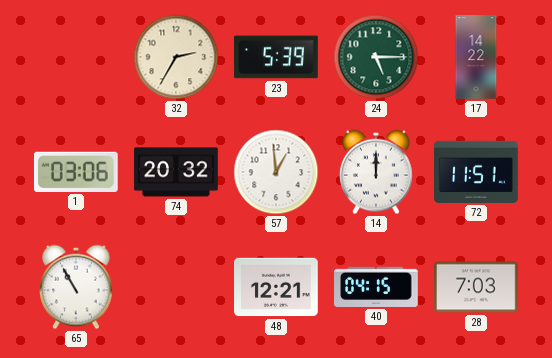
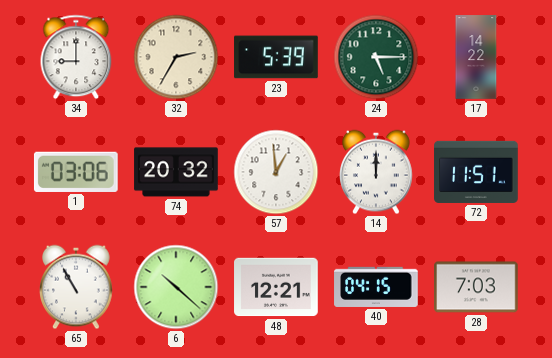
34: none -> 9:00 (76, 57)
6: none -> 10:22 (176, 287)
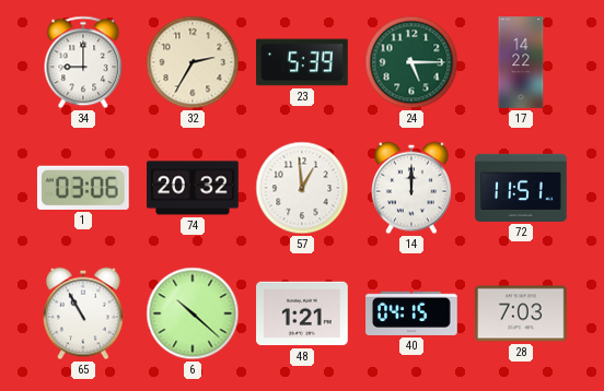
48: 12:21 -> 1:21 (302, 313)
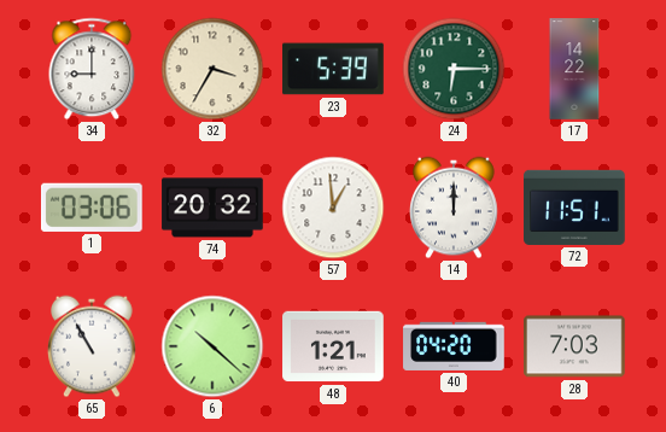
32: 2:35 -> 3:35 (212, 69)
24: 5:15 -> 6:15 (454, 69)
40: 04:15 -> 04:20 (454, 346)
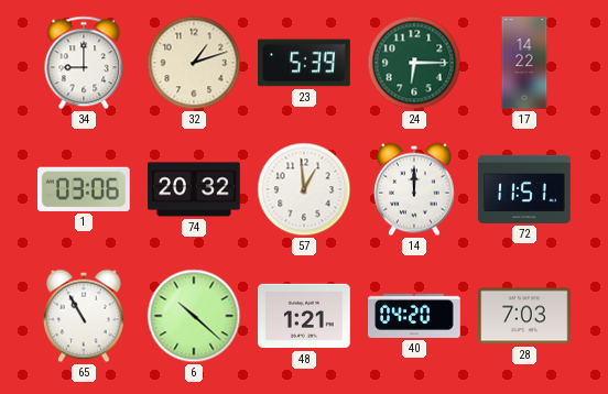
32: 3:35 -> 1:12 (194, 63)
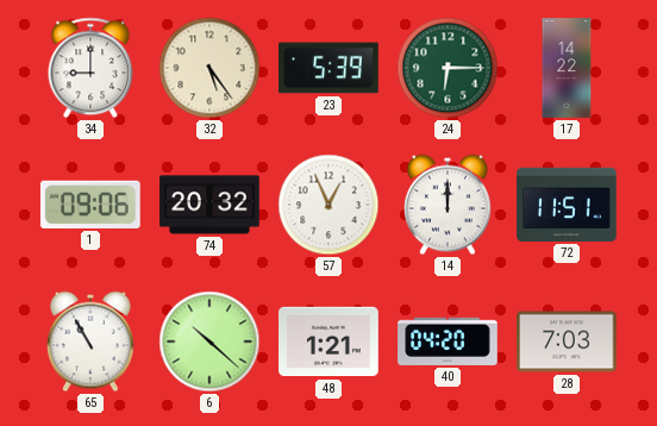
32: 1:12 -> 5:24 (209, 68)
1: 03:06 -> 09:06 (90, 205)
57: 12:59 -> 12:56 (328, 205)
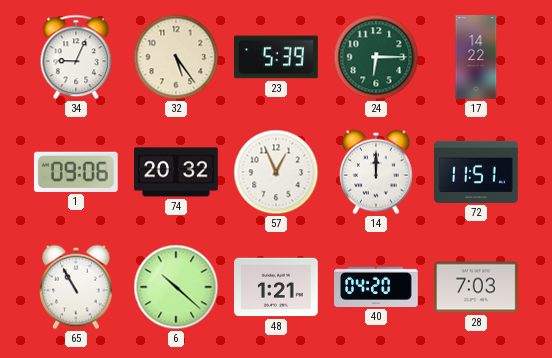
34: 9:00 -> 9:04 (76, 57)
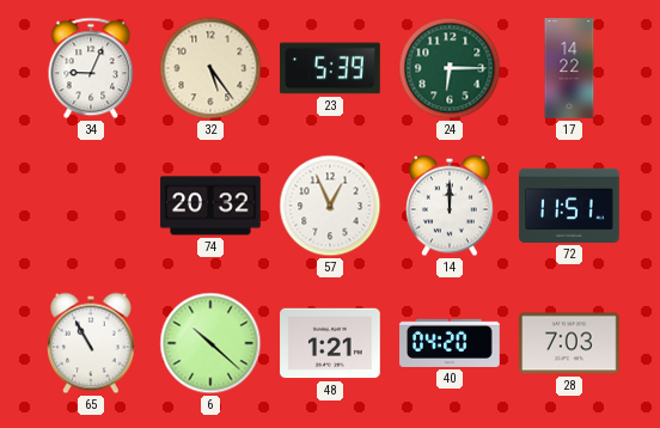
1: 09:06 -> none (76, 172)
